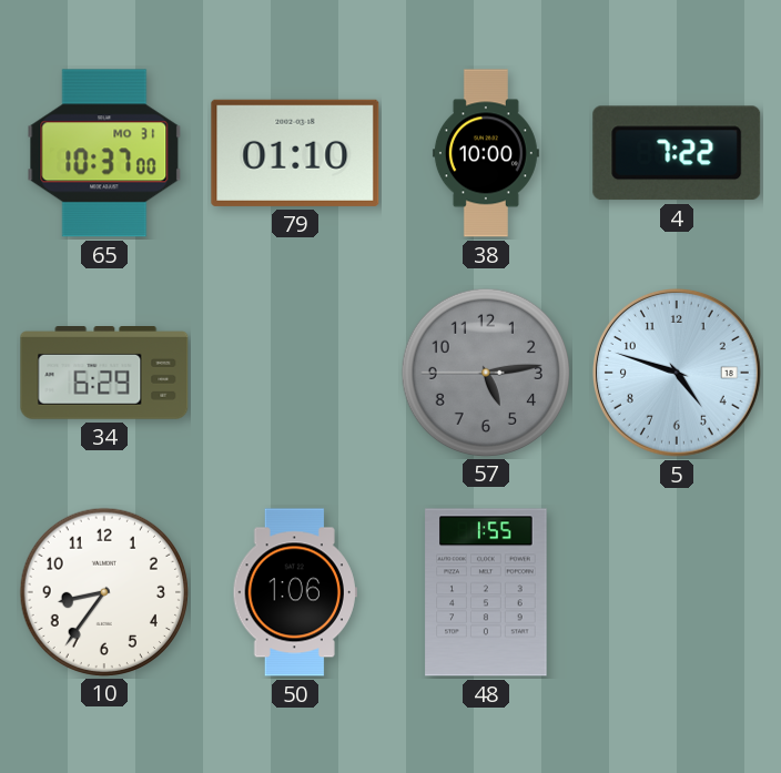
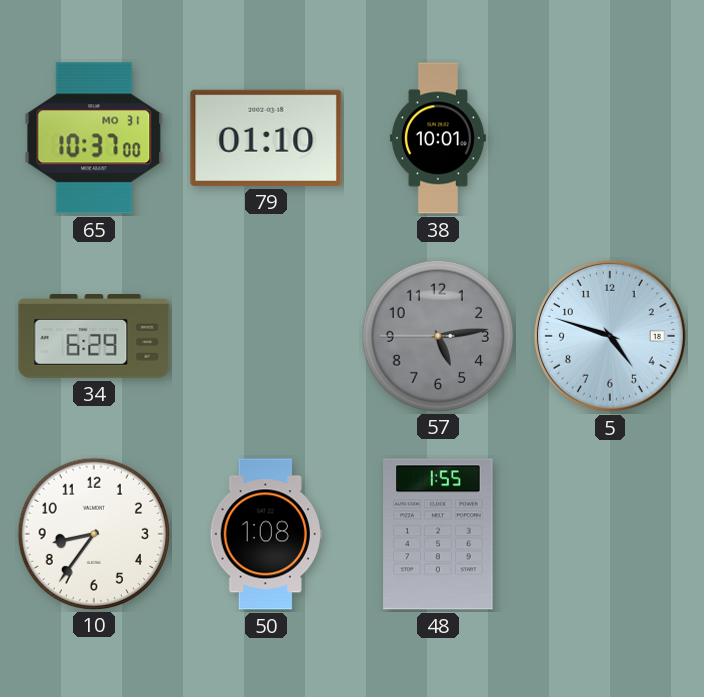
38: 10:00 -> 10:01 (438, 138)
4: 7:22 -> none (677, 153)
50: 1:06 -> 1:08 (266, 534)
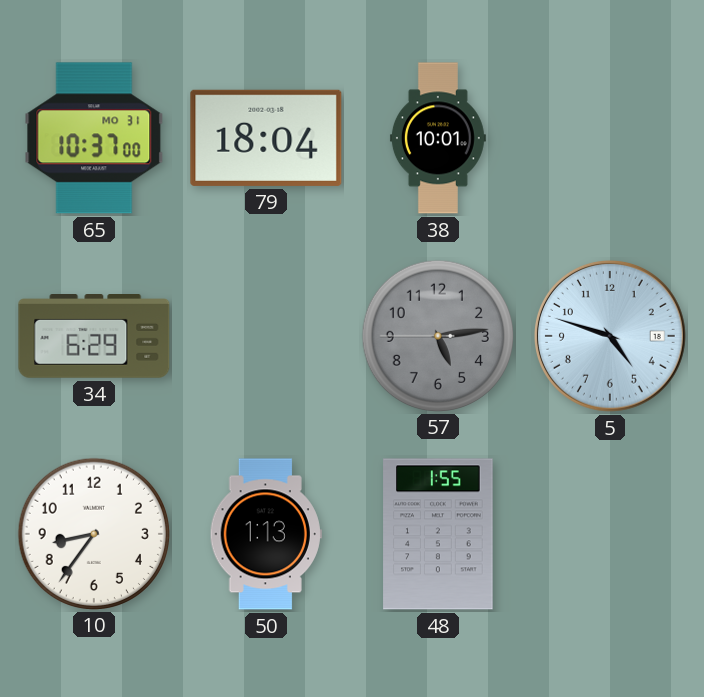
79: 01:10 -> 18:04 (266, 138)
50: 1:08 -> 1:13 (266, 534)
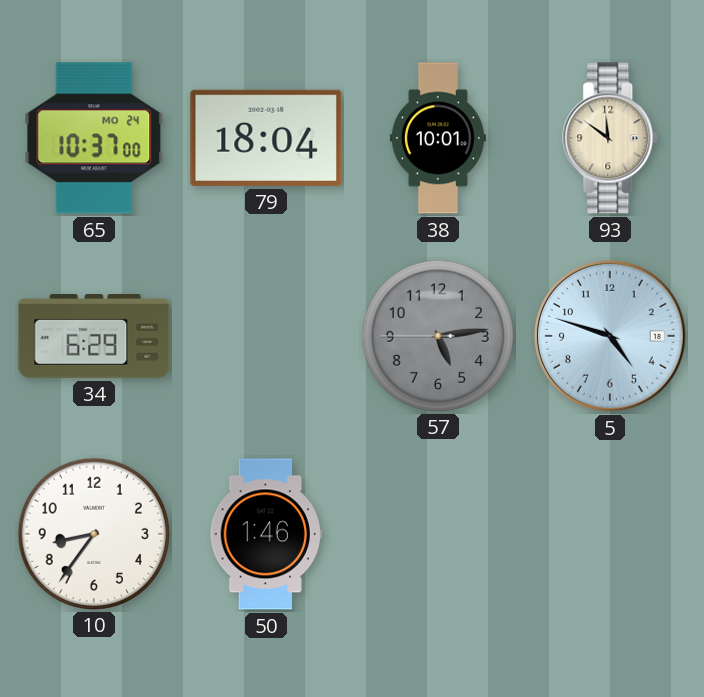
65 date: MO 31 -> MO 24 (94, 138)
93: none -> 11:51 (611, 138)
50: 1:13 -> 1:46 (266, 534)
48: 1:55 -> none (438, 534)
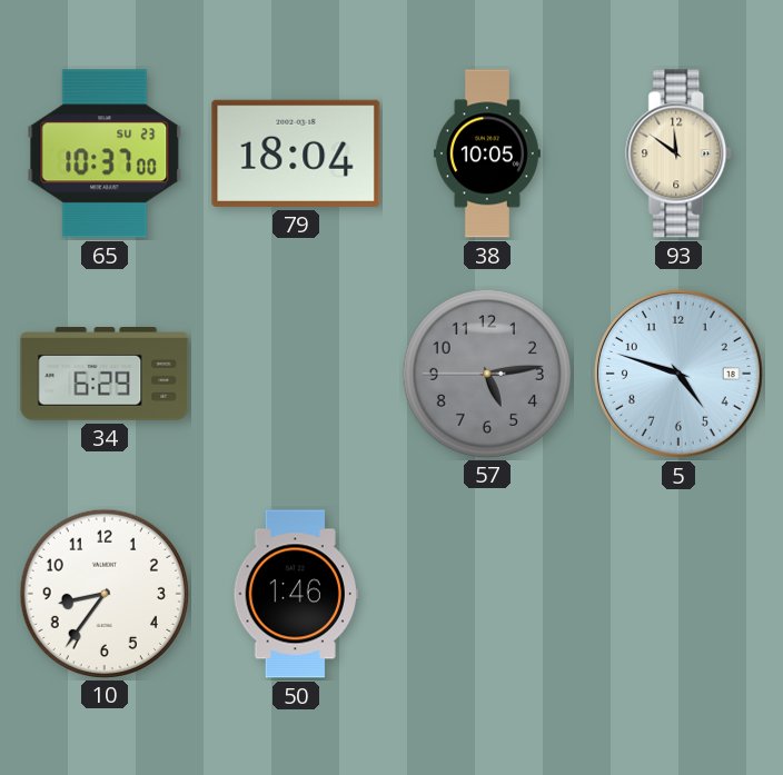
65 date: MO 24 -> SU 23 (105, 153)
38: 10:01 -> 10:05 (487, 153)
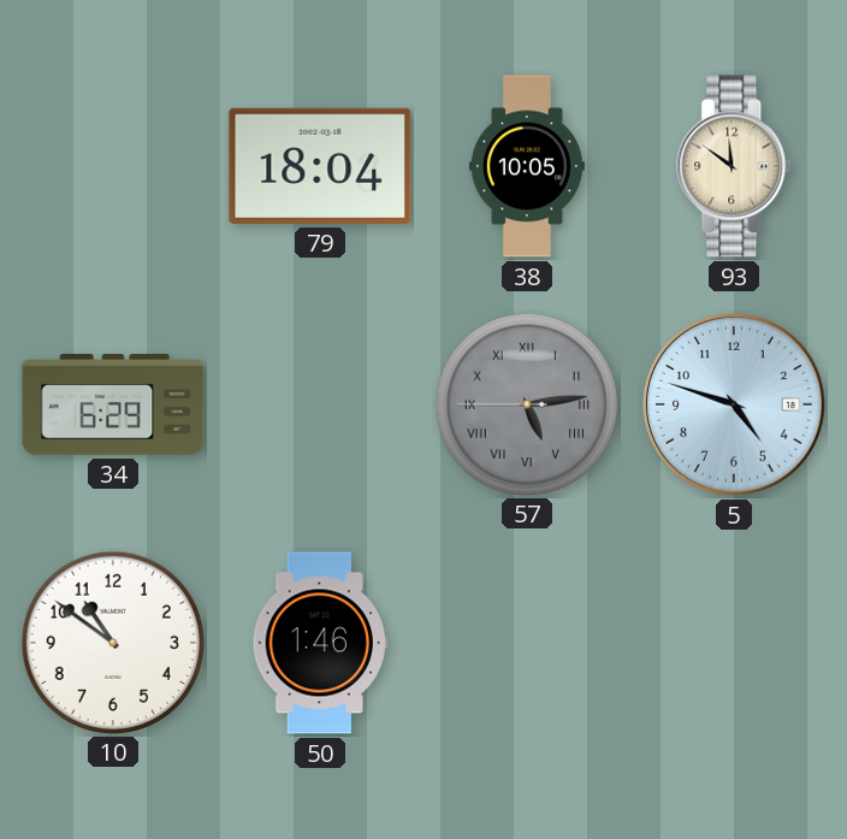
65: 10:37 -> none (105, 153)
57 numerals: Arabic -> Roman (526, 403)
10: 8:36 -> 10:51 (112, 642)
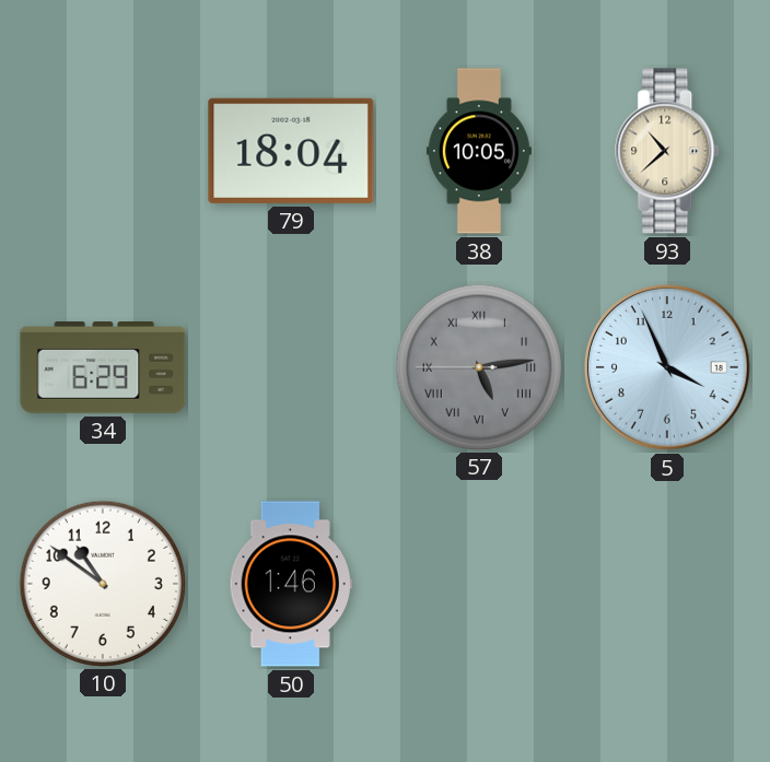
93: 11:51 -> 10:38 (668, 151)
5: 4:48 -> 3:56 (667, 367)
